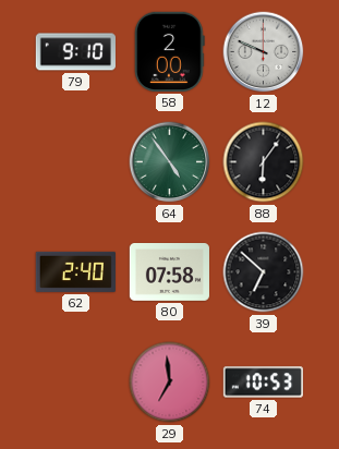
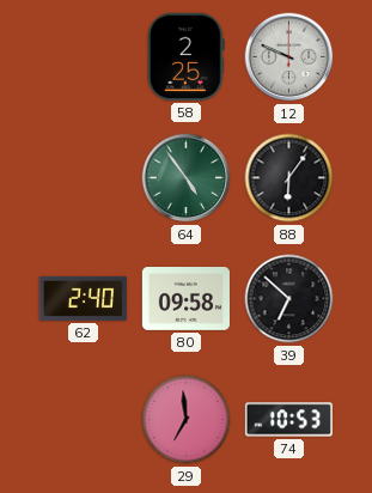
79: 9:10 -> none (75, 52)
58: 2:00 -> 2:25 (187, 56)
80: 07:58 -> 09:58 (185, 299)
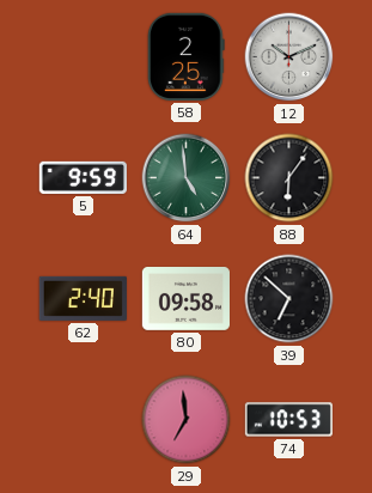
12: 9:49 -> 10:11 (289, 57)
5: none -> 9:59 (83, 177)
64: 4:54 -> 4:59 (187, 178)
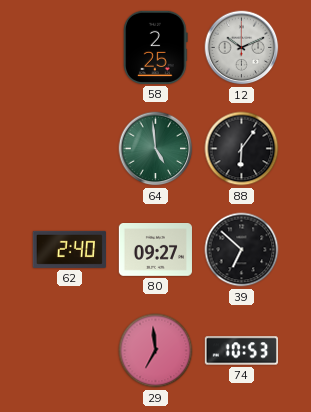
5: 9:59 -> none (83, 177)
80: 09:58 -> 09:27 (155, 250)
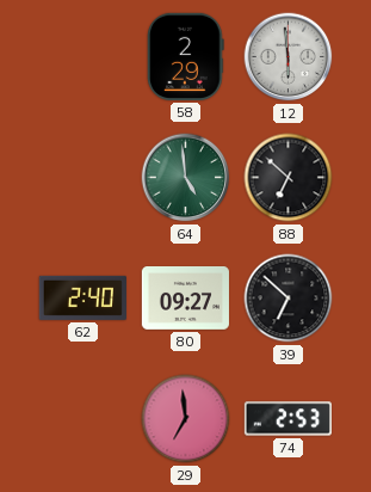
58: 2:25 -> 2:29 (186, 56)
12: 10:11 -> 5:59 (289, 57)
88: 6:06 -> 6:52 (289, 178)
74: 10:53 -> 2:53 (287, 419)
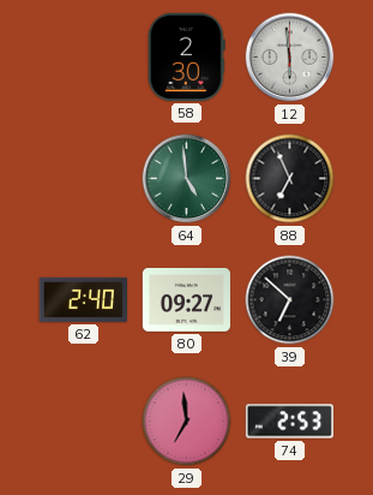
58: 2:29 -> 2:30 (187, 56)
88: 6:52 -> 6:56 (290, 179)
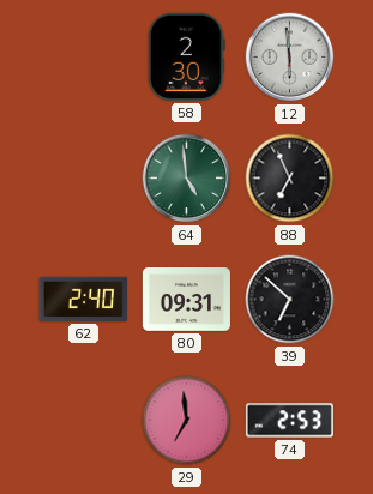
80: 09:27 -> 09:31 (186, 300)
